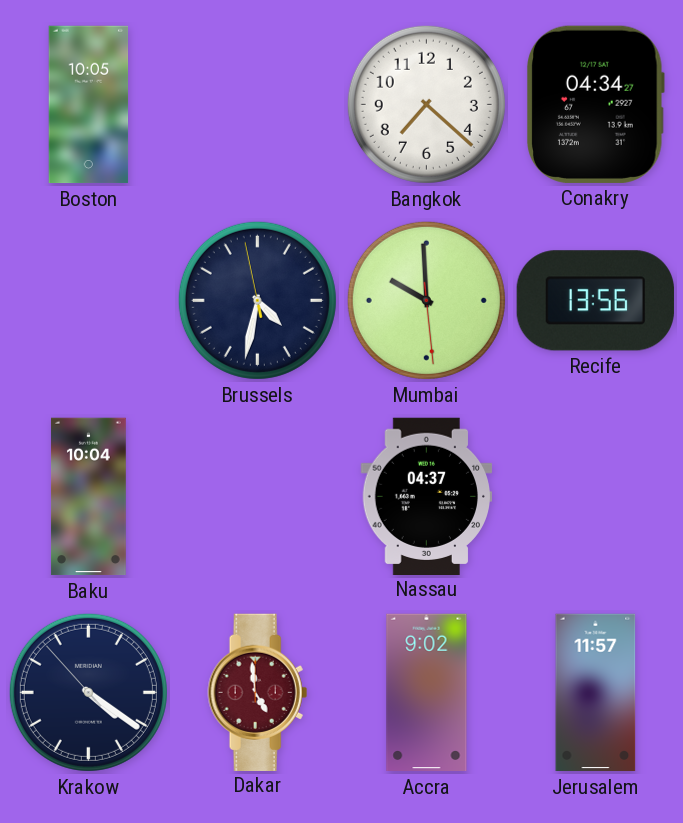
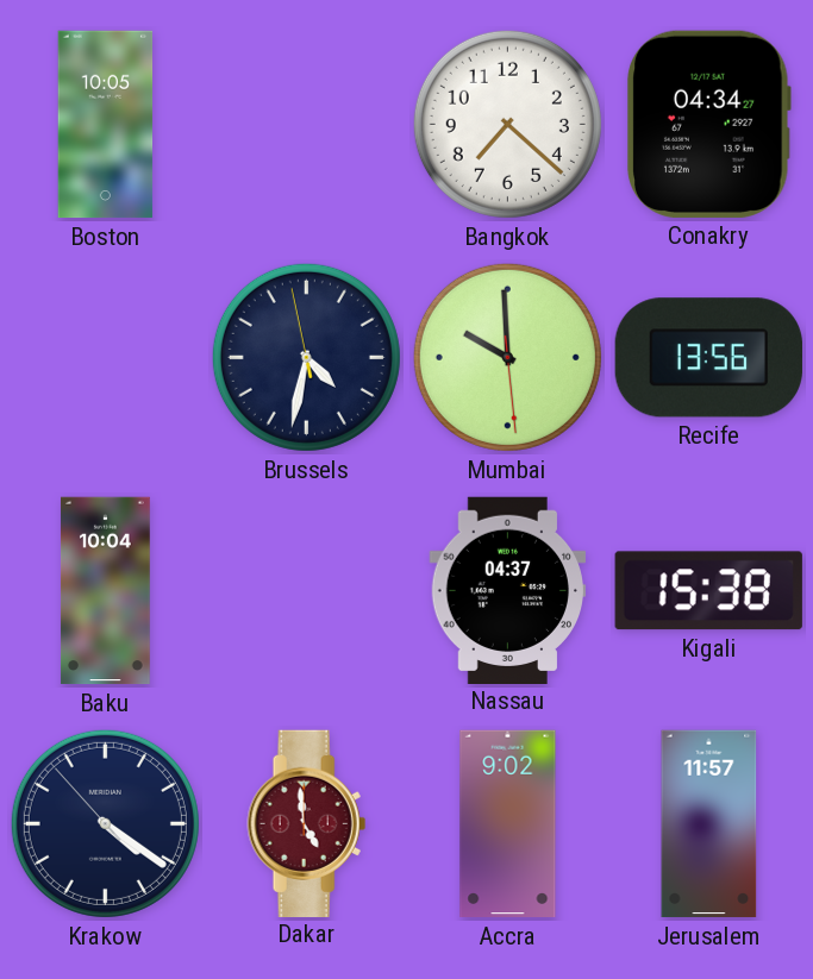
Kigali: none -> 15:38 (708, 591)
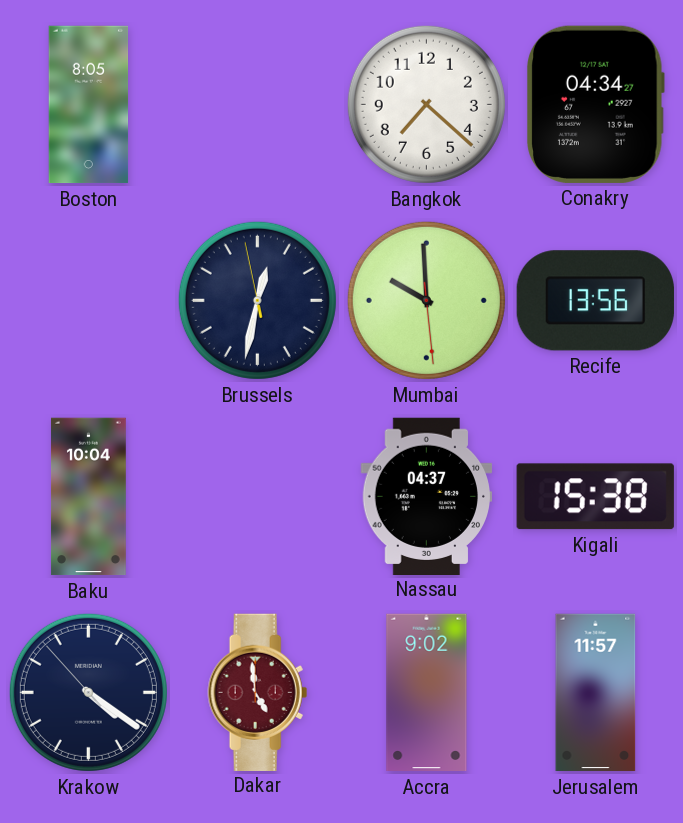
Boston: 10:05 -> 8:05 (89, 105)
Brussels: 4:31 -> 12:31 (257, 300)
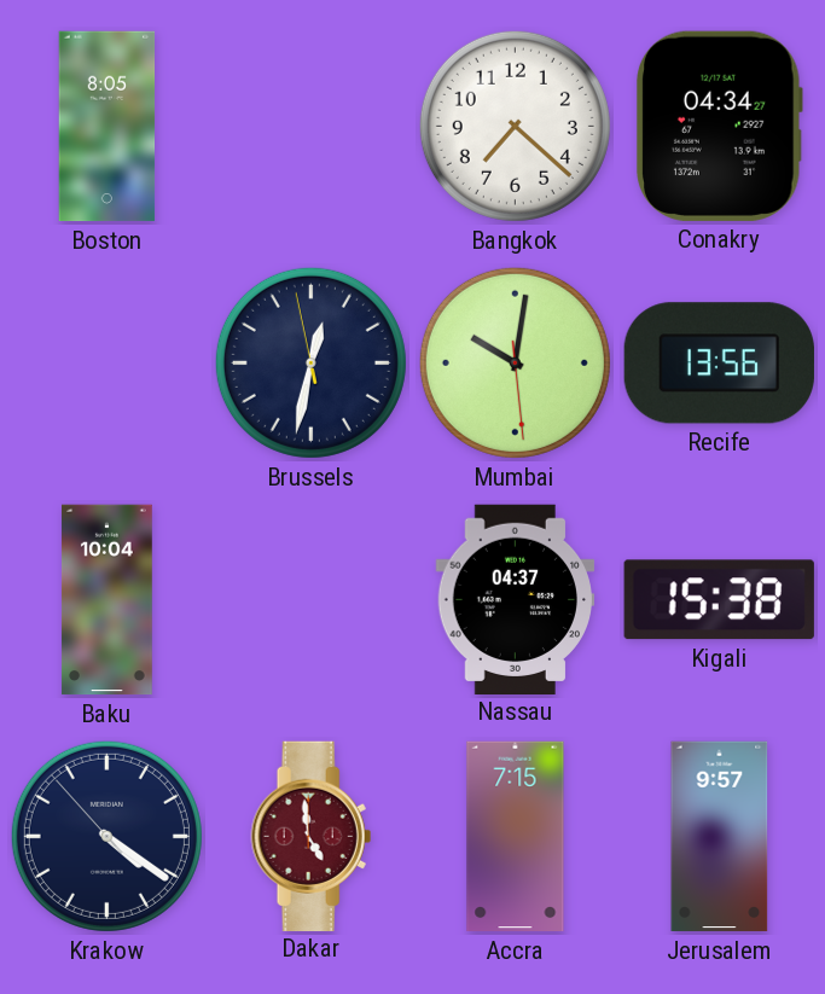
Mumbai: 9:59 -> 10:01 (515, 362)
Accra: 9:02 -> 7:15 (516, 837)
Jerusalem: 11:57 -> 9:57 (720, 837)
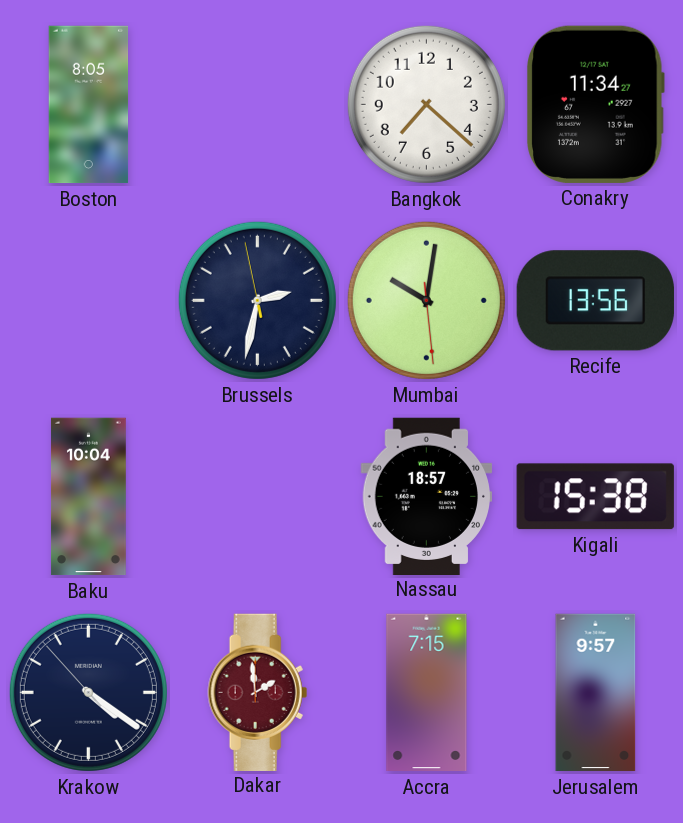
Conakry: 04:34 -> 11:34 (596, 104)
Brussels: 12:31 -> 2:31 (257, 300)
Nassau: 04:37 -> 18:57 (427, 496)
Dakar: 4:59 -> 1:59 (258, 692)
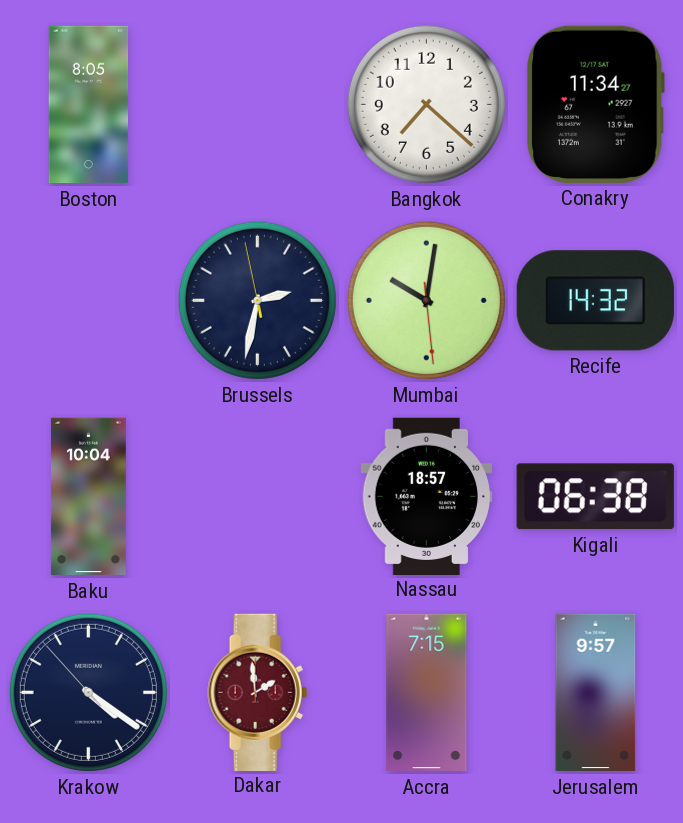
Recife: 13:56 -> 14:32 (595, 301)
Kigali: 15:38 -> 06:38 (595, 497)
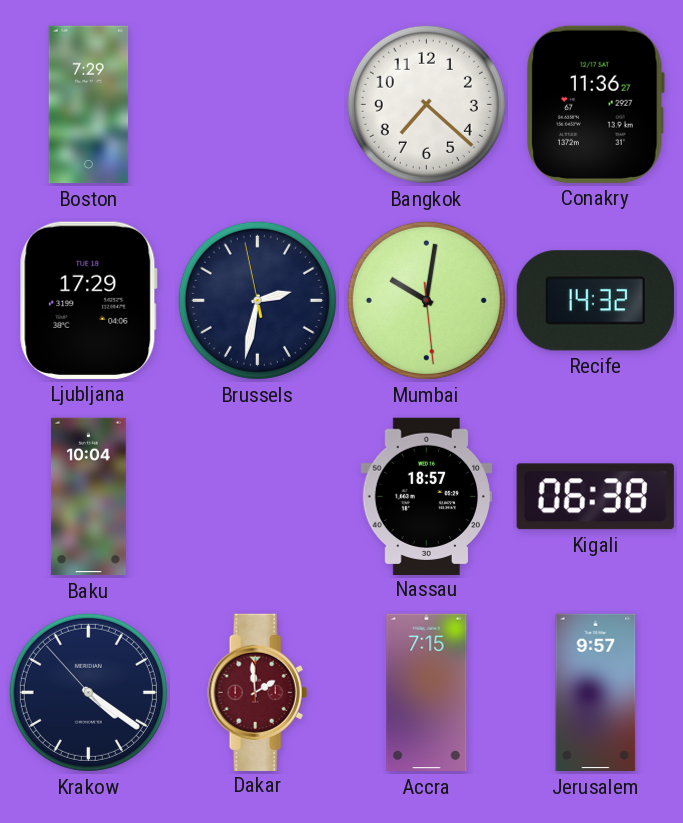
Boston: 8:05 -> 7:29 (89, 105)
Conakry: 11:34 -> 11:36 (596, 104)
Ljubljana: none -> 17:29 (88, 300)
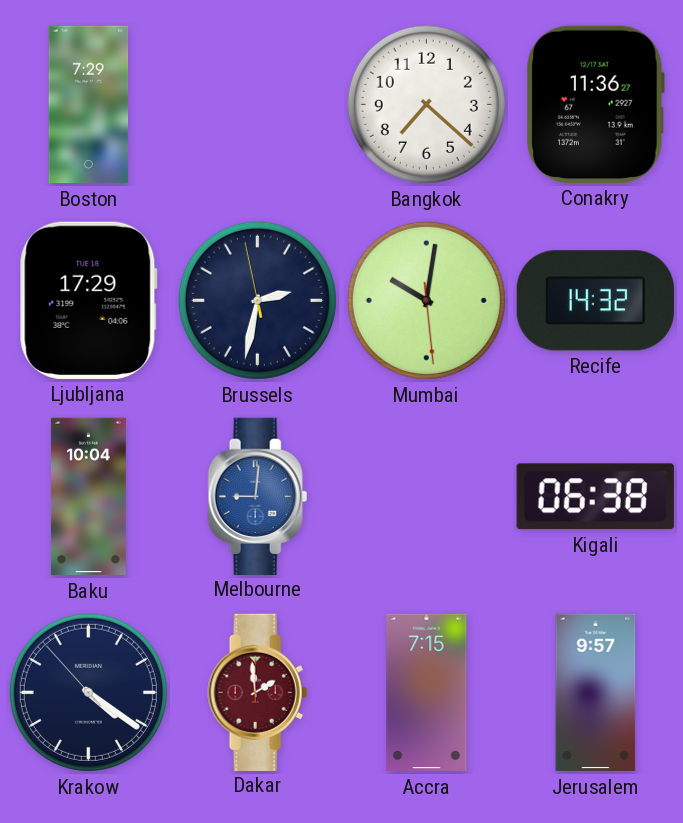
Melbourne: none -> 9:01 (258, 496)
Nassau: 18:57 -> none (427, 496)
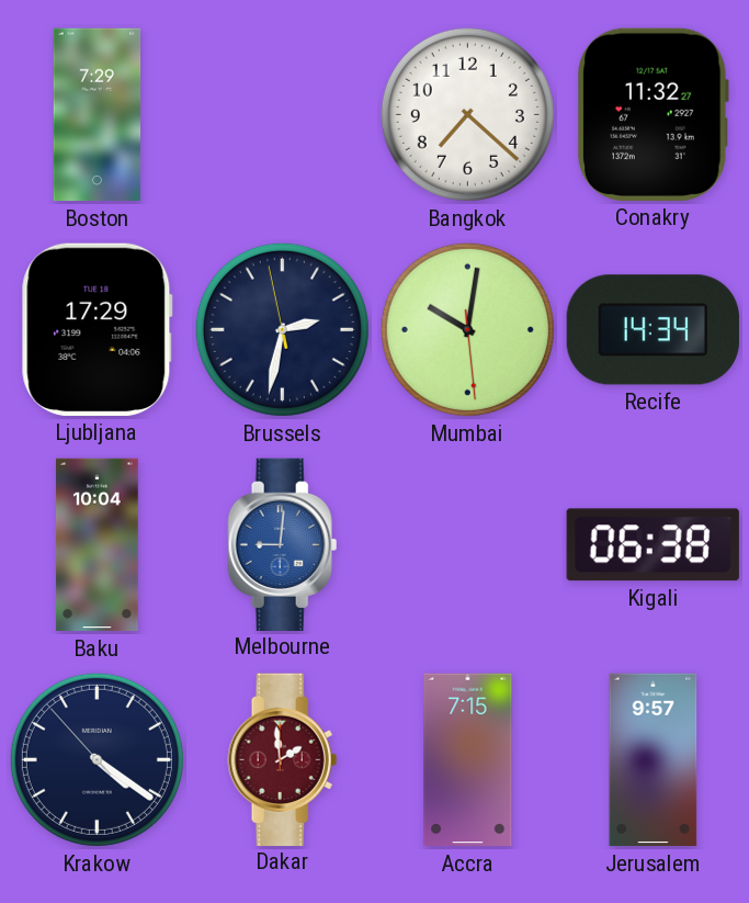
Conakry: 11:36 -> 11:32 (654, 114)
Recife: 14:32 -> 14:34 (652, 330)
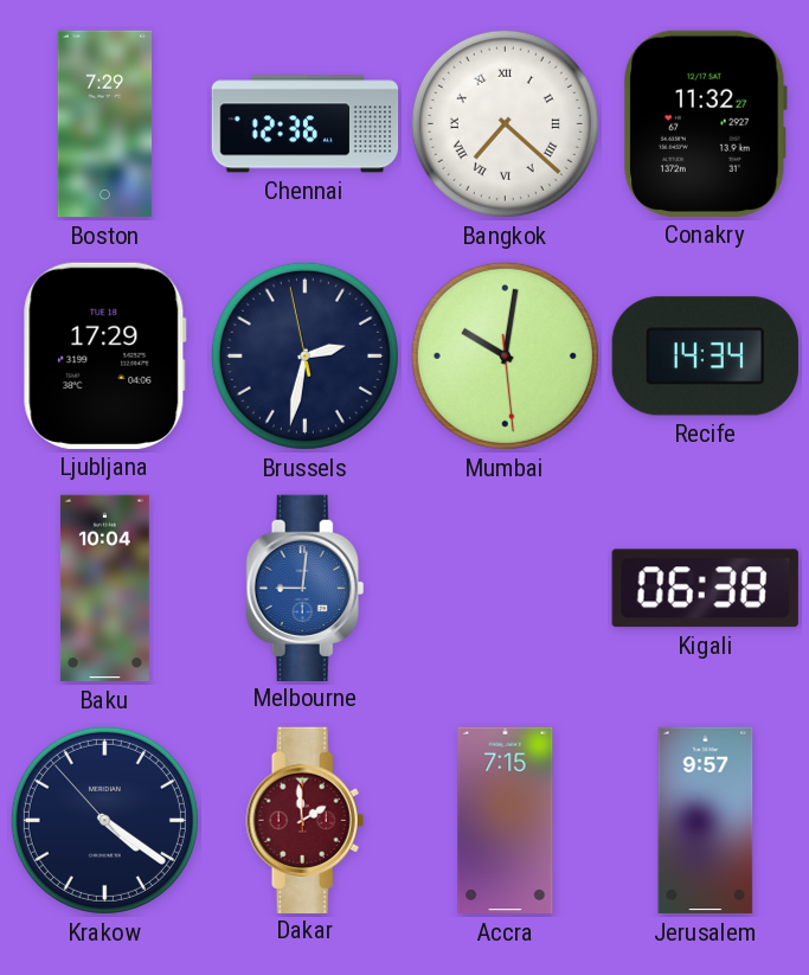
Chennai: none -> 12:36 (306, 124)
Bangkok numerals: Arabic -> Roman (505, 123)
